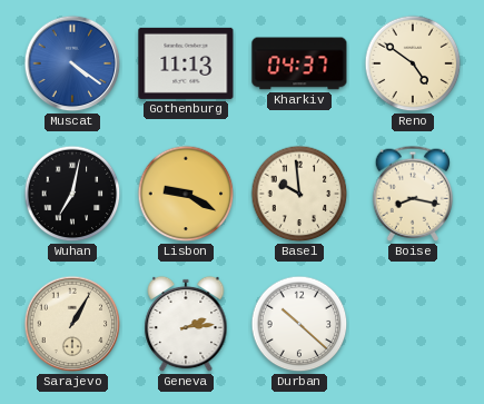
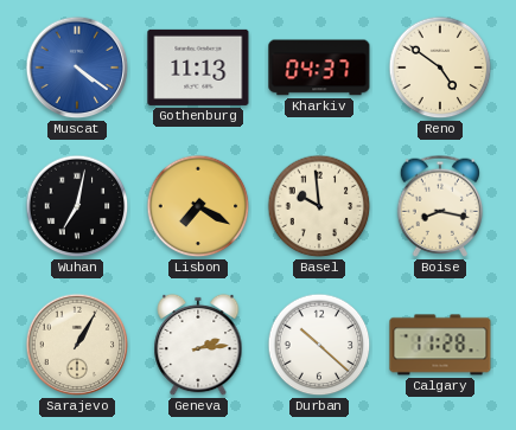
Lisbon: 9:20 -> 7:20 (198, 206)
Calgary: none -> 11:28 (440, 345)
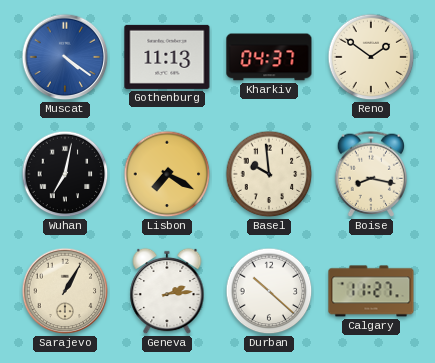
Reno: 4:51 -> 1:51 (371, 57)
Calgary: 11:28 -> 11:27 (371, 291)
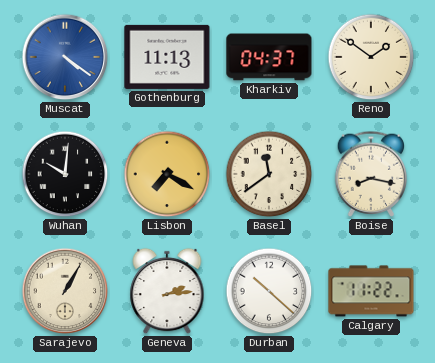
Wuhan: 7:02 -> 10:01 (65, 174)
Basel: 9:59 -> 11:39 (269, 174)
Calgary: 11:27 -> 11:22 (371, 291)
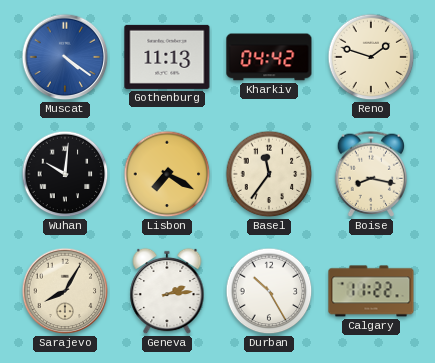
Kharkiv: 04:37 -> 04:42 (269, 57)
Reno: 1:51 -> 1:48 (371, 57)
Basel: 11:39 -> 11:36 (269, 174)
Sarajevo: 1:05 -> 8:05 (65, 291)
Durban: 10:22 -> 10:25 (269, 291)
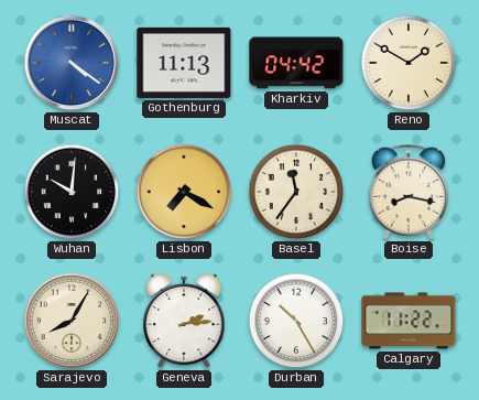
Reno: 1:48 -> 1:50 (409, 63)
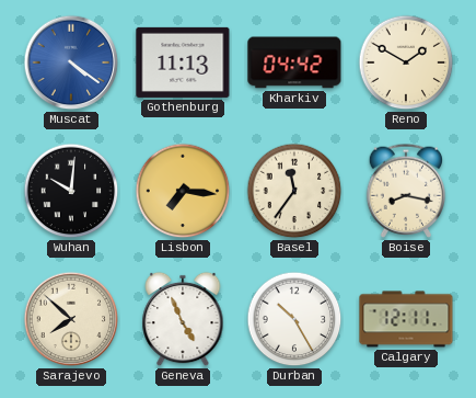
Lisbon: 7:20 -> 7:16 (183, 191)
Sarajevo: 8:05 -> 7:52 (71, 319)
Geneva: 2:14 -> 4:56 (183, 319)
Calgary: 11:22 -> 12:11 (406, 319)
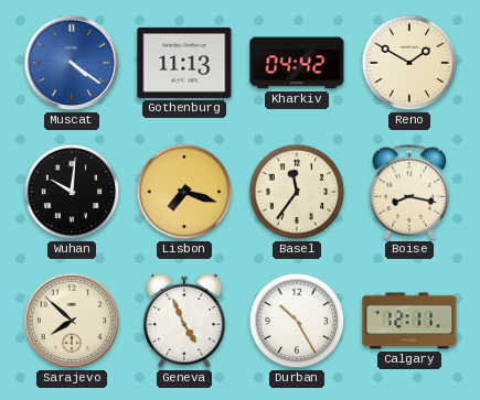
Lisbon: 7:16 -> 7:18 (184, 192)
